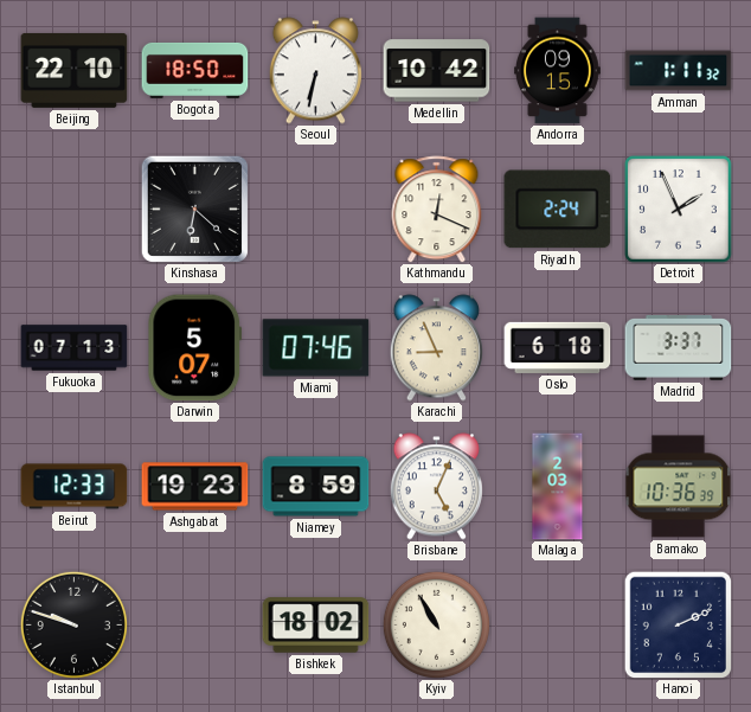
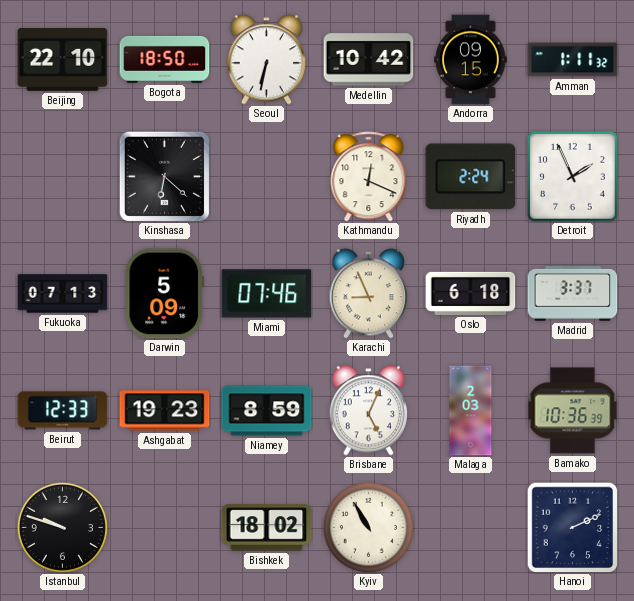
Darwin: 5:07 -> 5:09 (165, 294)
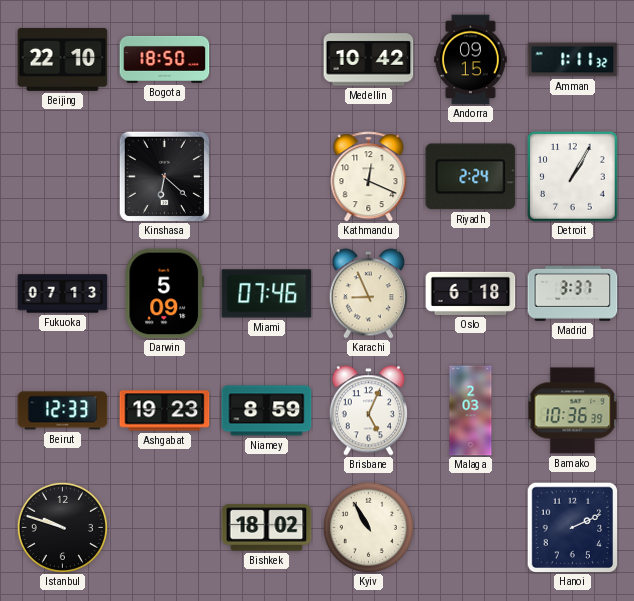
Seoul: 6:32 -> none (266, 60)
Detroit: 1:56 -> 1:05 (573, 177)
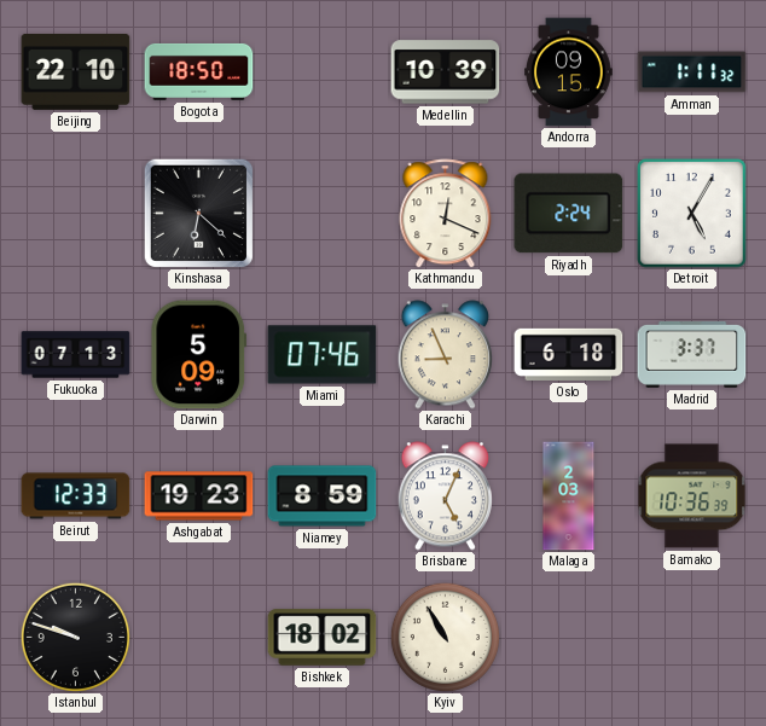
Medellin: 10:42 -> 10:39 (446, 72)
Detroit: 1:05 -> 5:05 (692, 214)
Hanoi: 2:11 -> none (572, 527)
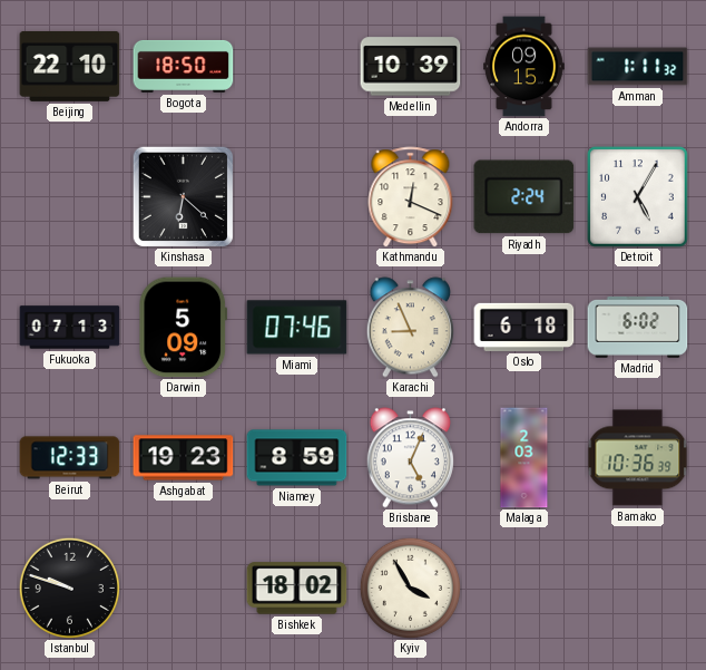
Madrid: 3:37 -> 6:02 (638, 327)
Kyiv: 10:55 -> 3:55 (410, 588)
